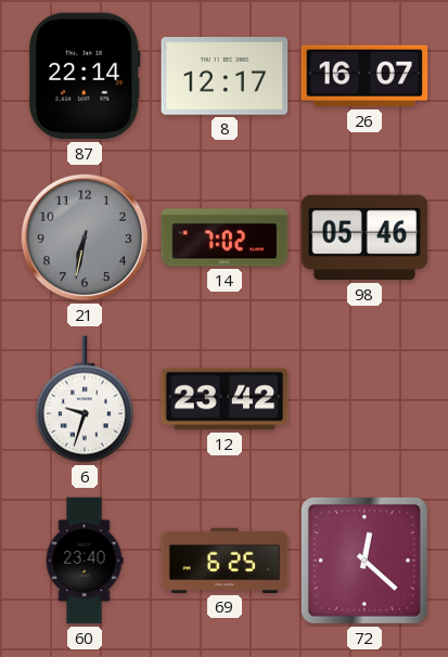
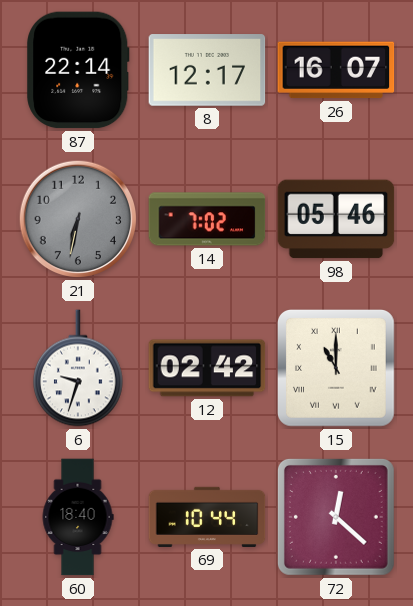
12: 23:42 -> 02:42 (207, 368)
15: none -> 11:00 (337, 369)
60: 23:40 -> 18:40 (78, 517)
69: 6:25 -> 10:44 (207, 517)
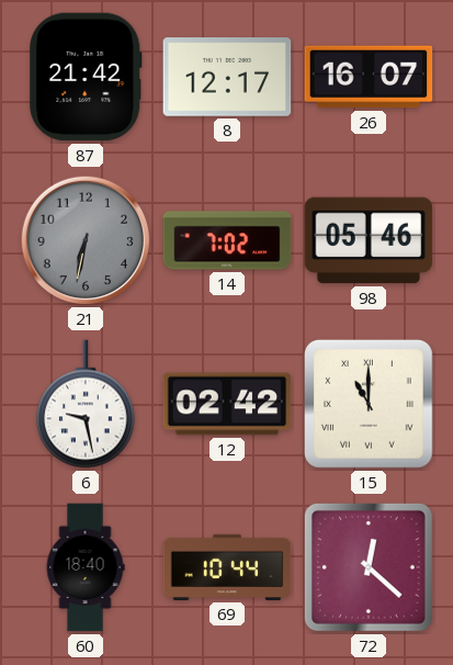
87: 22:14 -> 21:42 (86, 77)
6: 9:33 -> 9:28 (87, 404)
